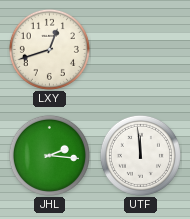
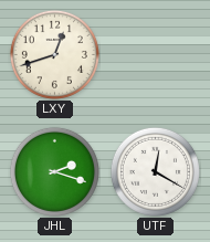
JHL: 2:16 -> 2:18 (54, 171)
UTF: 11:59 -> 12:20 (155, 171)
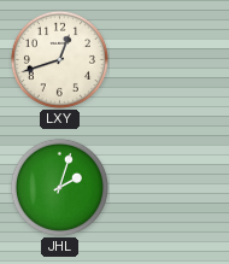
JHL: 2:18 -> 2:03 (59, 187)
UTF: 12:20 -> none (155, 171)
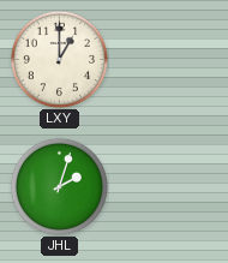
LXY: 12:42 -> 1:00 (59, 59)
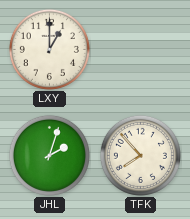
TFK: none -> 7:53 (140, 155)
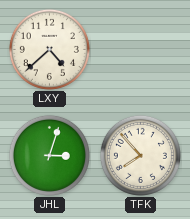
LXY: 1:00 -> 4:38 (49, 49)
JHL: 2:03 -> 3:03 (49, 155)
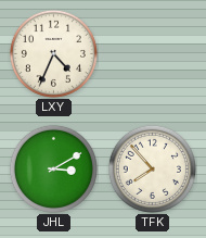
LXY: 4:38 -> 4:34 (53, 53)
JHL: 3:03 -> 3:10 (53, 168)
